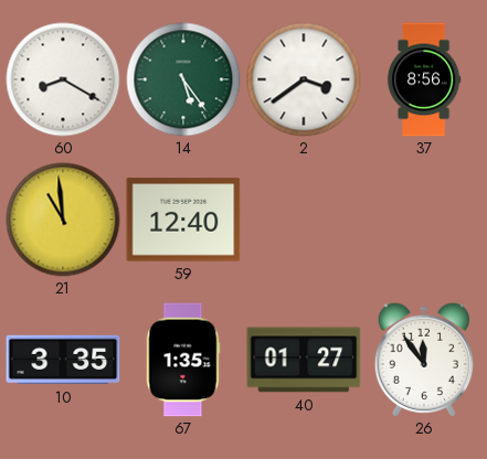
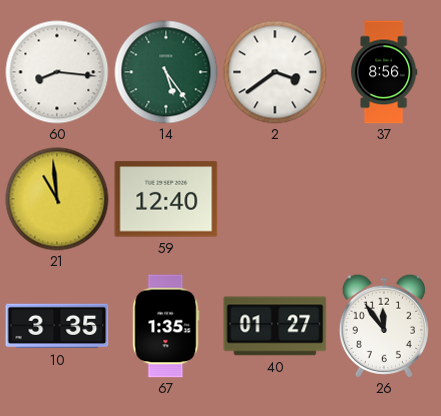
60: 8:20 -> 8:16 (57, 72)
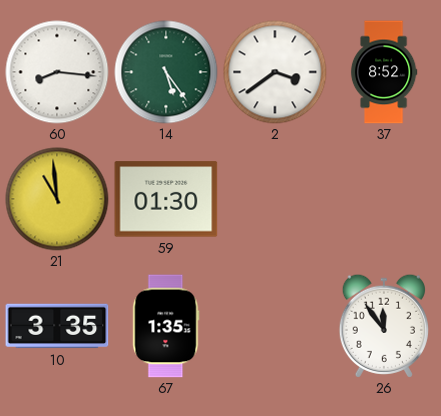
37: 8:56 -> 8:52 (384, 72)
59: 12:40 -> 01:30 (166, 199)
40: 01:27 -> none (275, 326)
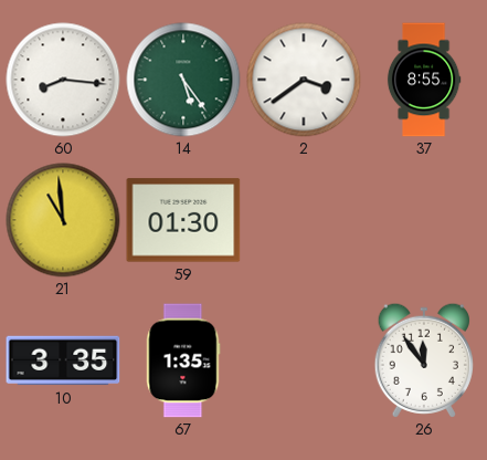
37: 8:52 -> 8:55 (424, 80)
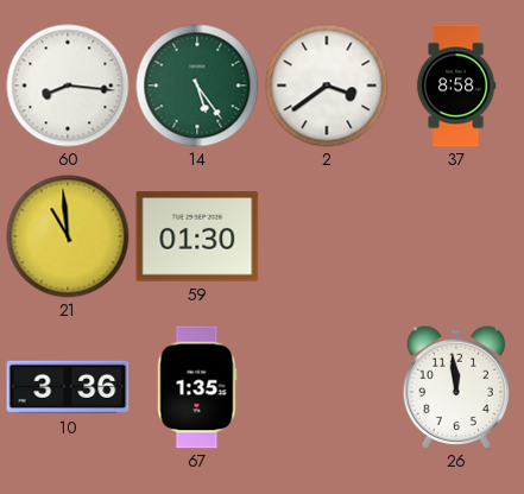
37: 8:55 -> 8:58 (456, 85)
10: 3:35 -> 3:36 (68, 387)
26: 11:54 -> 11:59 (455, 387)
